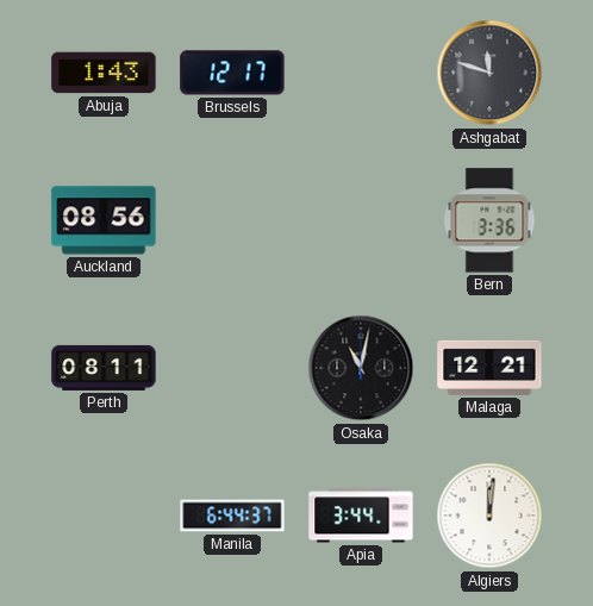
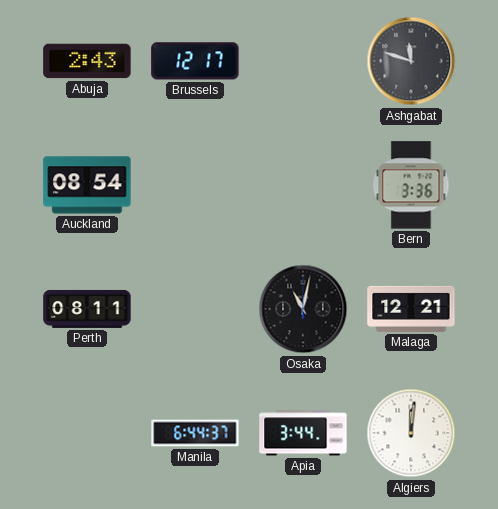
Abuja: 1:43 -> 2:43 (87, 61)
Auckland: 08:56 -> 08:54 (87, 185)
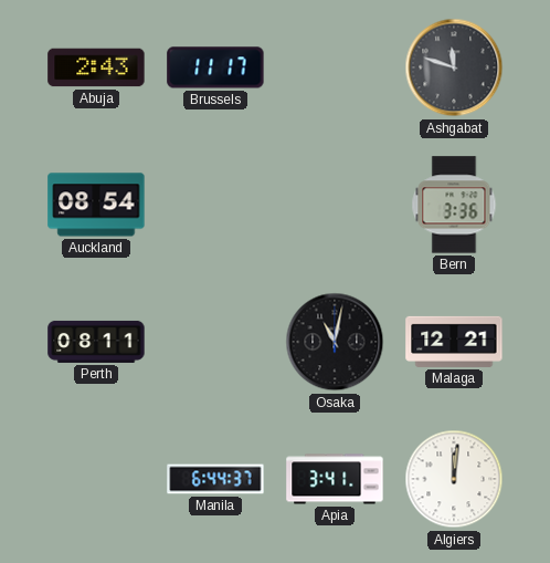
Brussels: 12:17 -> 11:17 (215, 67)
Apia: 3:44 -> 3:41 (335, 479)
